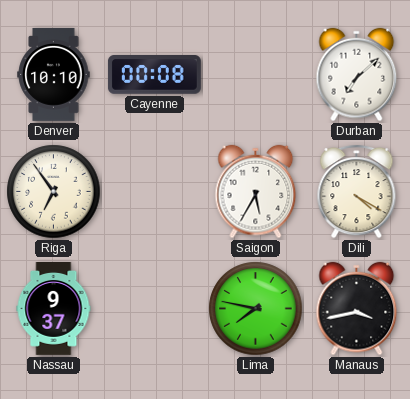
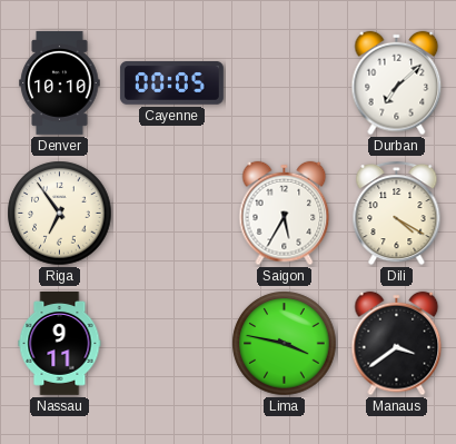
Cayenne: 00:08 -> 00:05 (171, 83)
Nassau: 9:37 -> 9:11 (60, 344)
Lima: 7:47 -> 3:47 (285, 344)
Manaus: 3:43 -> 3:39 (397, 344)
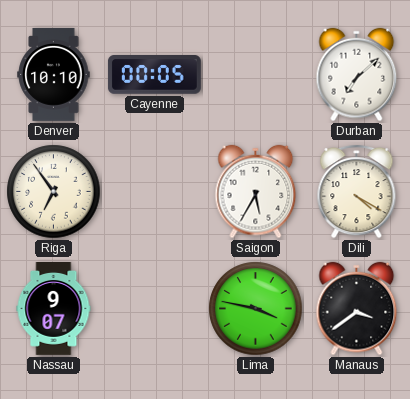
Nassau: 9:11 -> 9:07 (54, 309)
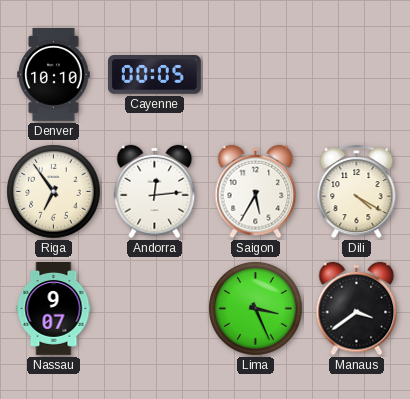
Durban: 7:08 -> none (357, 75)
Andorra: none -> 12:14 (155, 192)
Lima: 3:47 -> 3:26 (256, 309)
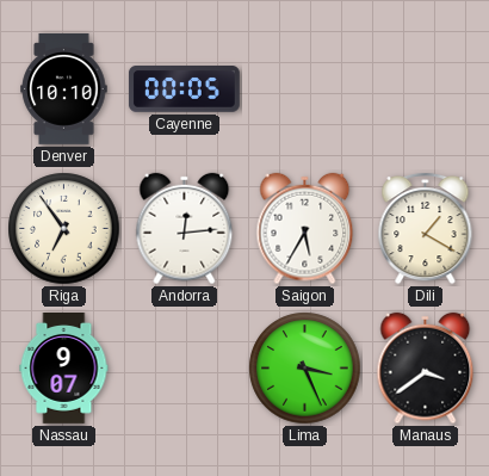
Dili: 4:20 -> 1:20 (426, 228)
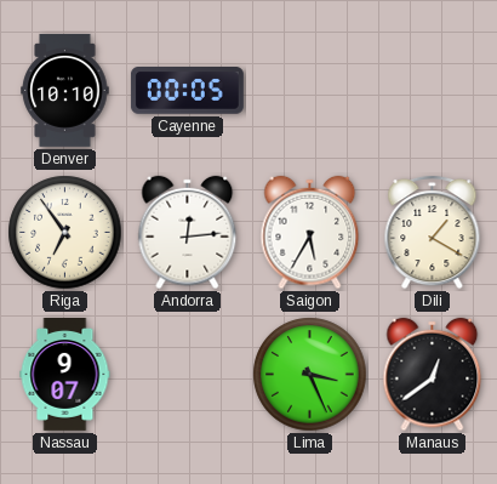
Manaus: 3:39 -> 12:39 (433, 375)
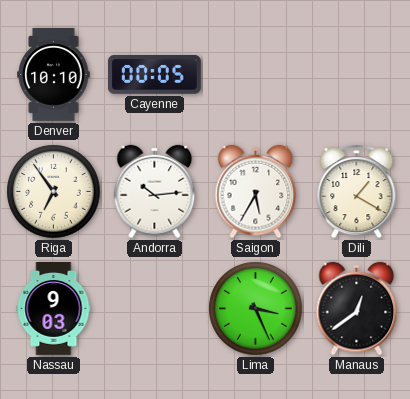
Andorra: 12:14 -> 10:14 (155, 192)
Nassau: 9:07 -> 9:03 (54, 309)
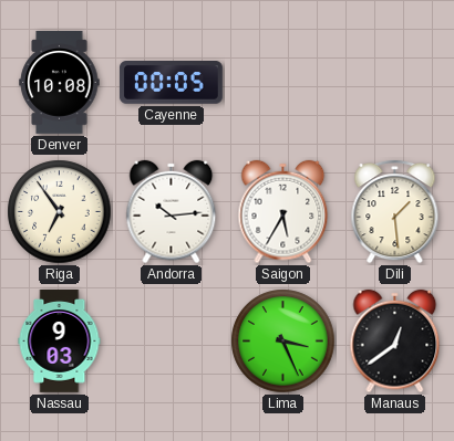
Denver: 10:10 -> 10:08 (60, 83)
Dili: 1:20 -> 1:29 (395, 211)
